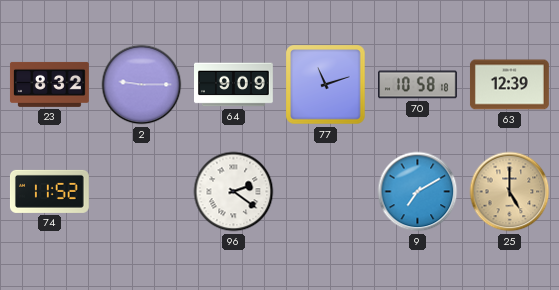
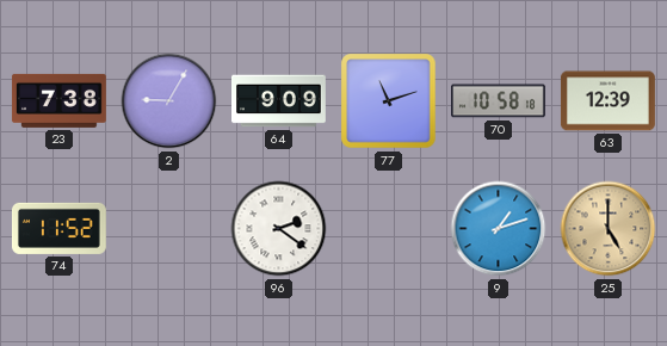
23: 8:32 -> 7:38 (60, 100)
2: 9:15 -> 9:05 (169, 101)
9: 7:10 -> 1:12 (499, 229)
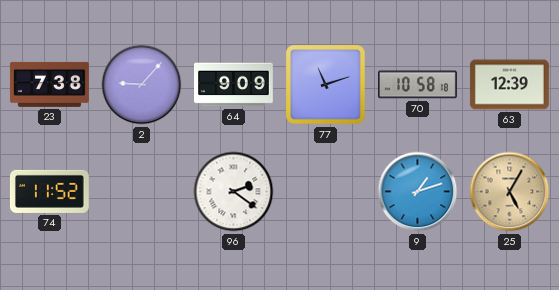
2: 9:05 -> 9:07 (142, 85)
25: 5:00 -> 5:05 (510, 192)
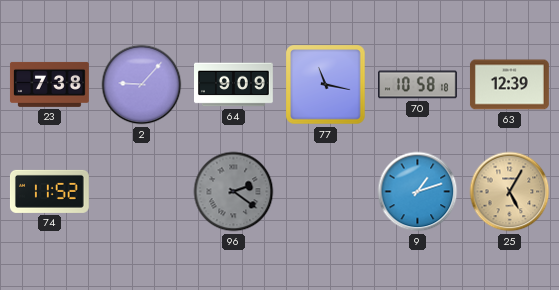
77: 11:12 -> 11:17 (326, 85)
96 dial: white -> grey (234, 192)
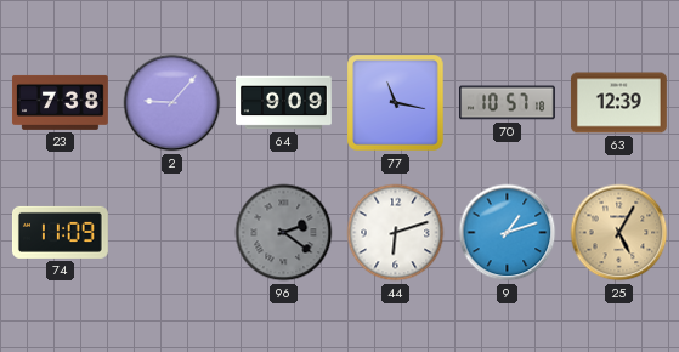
70: 10:58 -> 10:57 (508, 103)
74: 11:52 -> 11:09 (60, 232)
44: none -> 6:12 (396, 233)
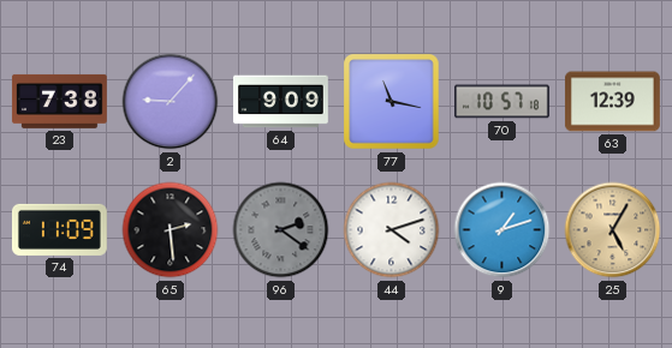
65: none -> 2:29 (171, 230)
44: 6:12 -> 4:12 (392, 230)
